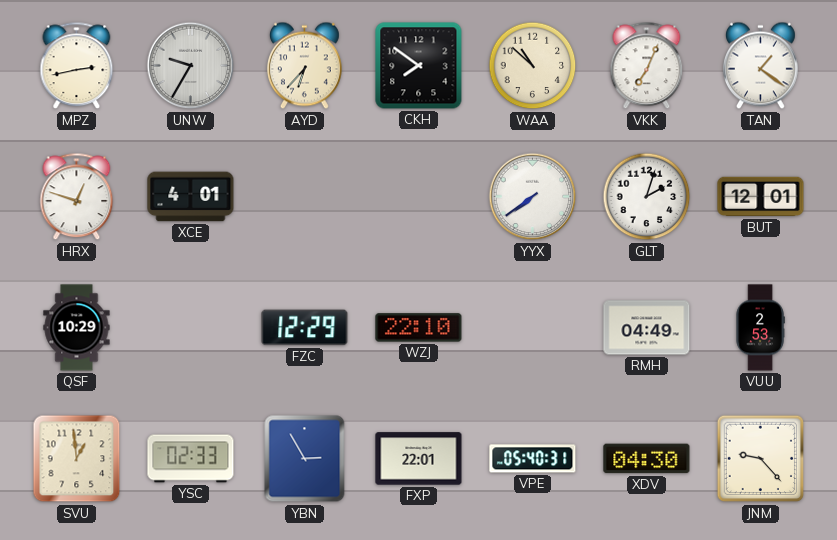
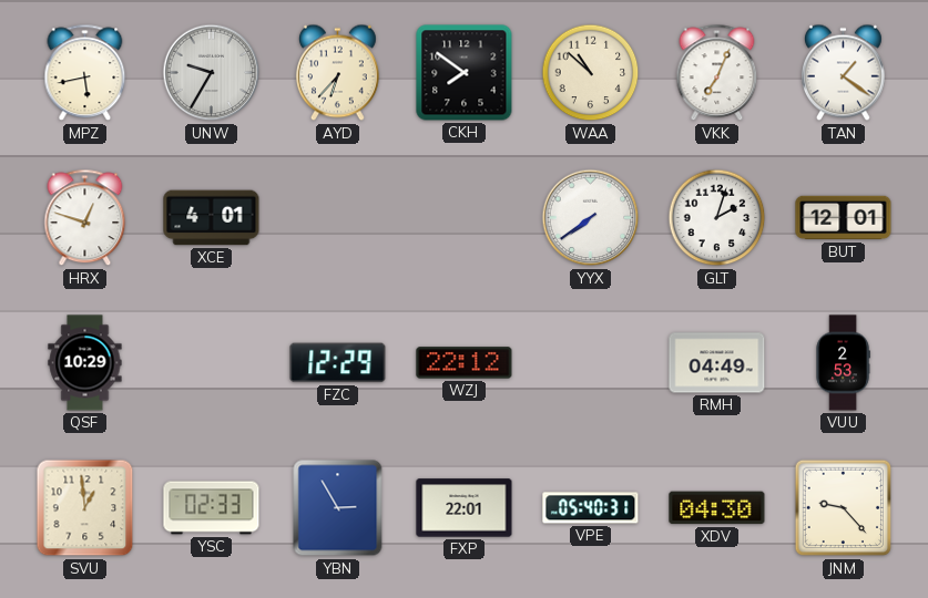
MPZ: 2:43 -> 5:43 (85, 73)
WZJ: 22:10 -> 22:12 (465, 363)
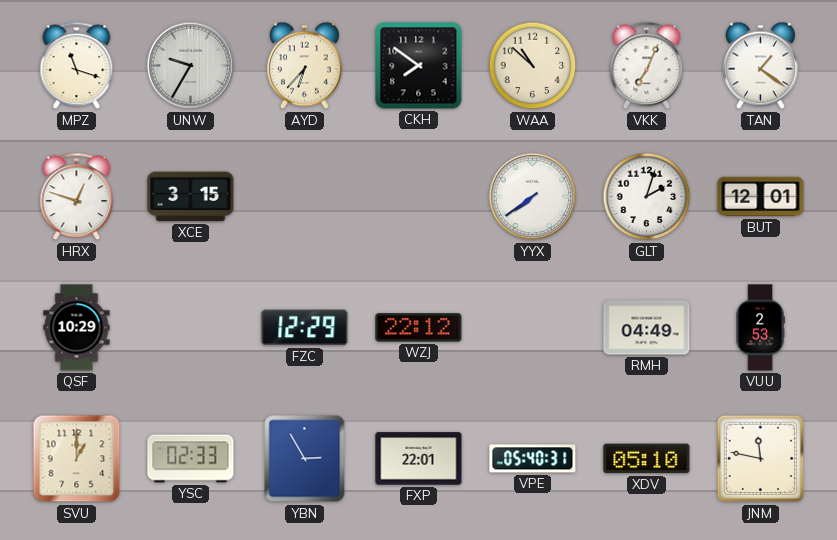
MPZ: 5:43 -> 11:18 (77, 66)
XCE: 4:01 -> 3:15 (191, 197)
SVU: 12:59 -> 1:00 (77, 459)
XDV: 04:30 -> 05:10 (647, 459)
JNM: 9:23 -> 11:47 (761, 459)
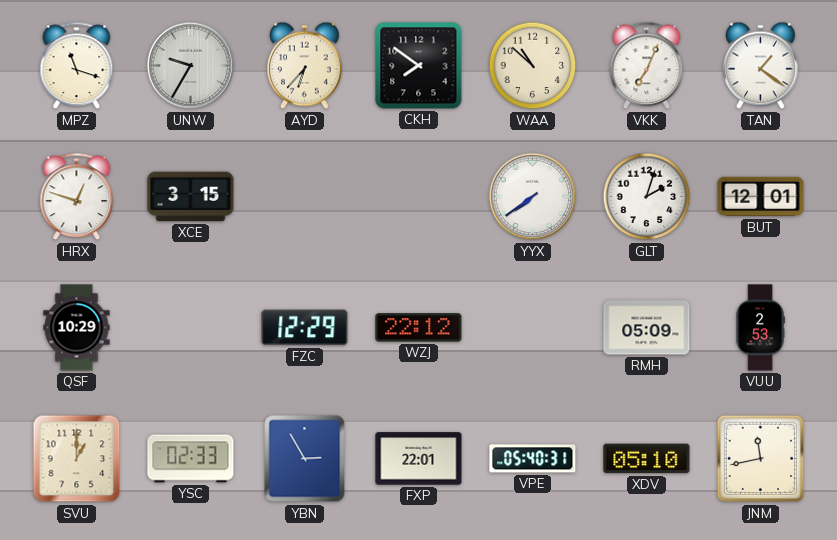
RMH: 04:49 -> 05:09 (647, 328)
JNM: 11:47 -> 11:43 (761, 459)
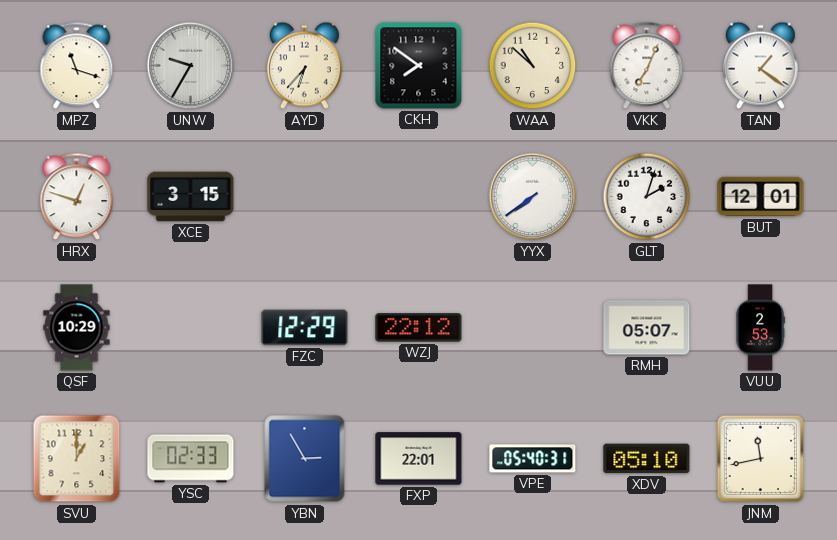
RMH: 05:09 -> 05:07 (647, 328)
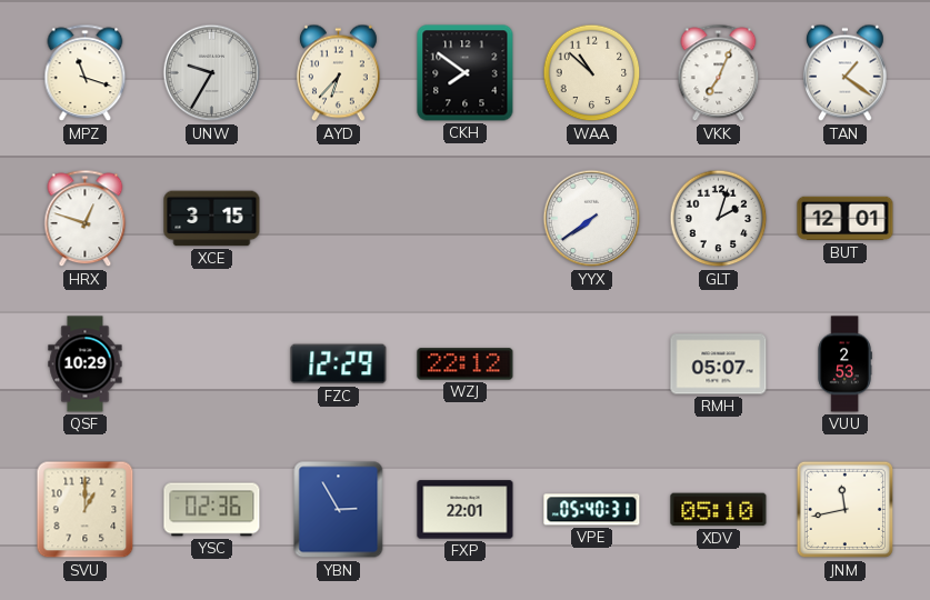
YSC: 02:33 -> 02:36 (212, 510)
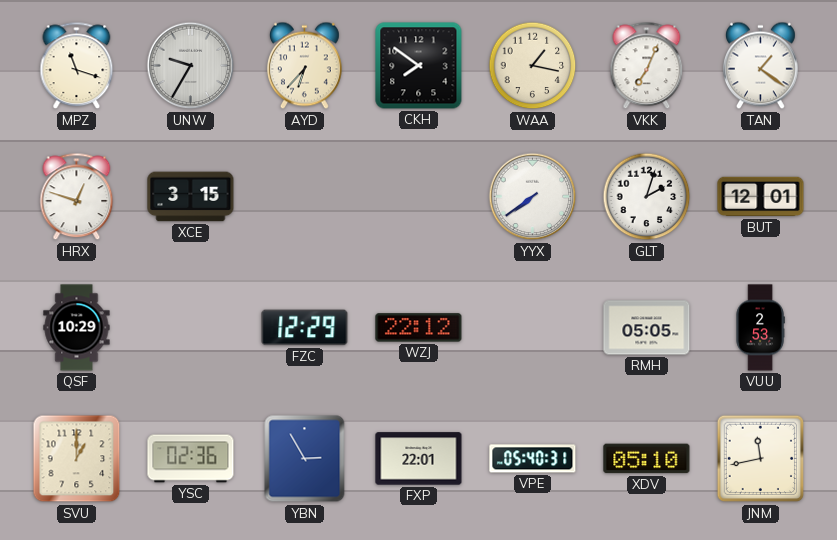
WAA: 10:52 -> 1:17 (533, 66)
RMH: 05:07 -> 05:05 (647, 328)
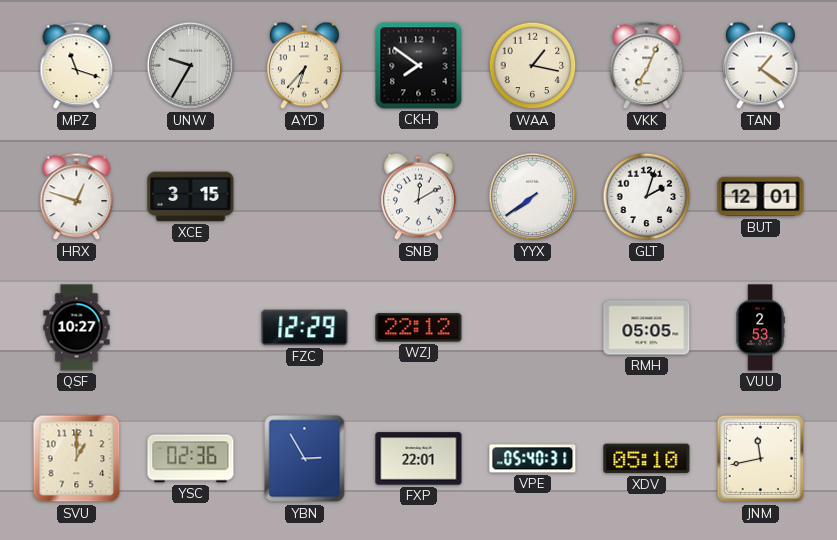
SNB: none -> 12:10 (418, 197)
QSF: 10:29 -> 10:27 (77, 328)
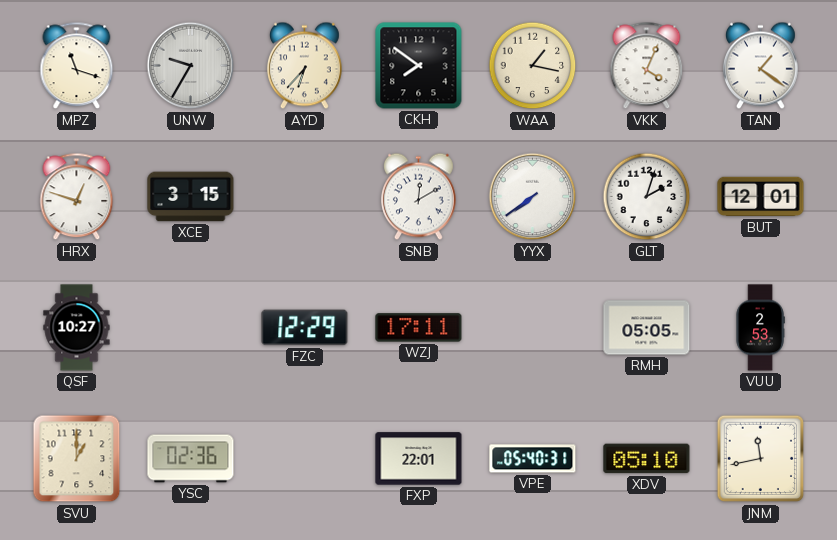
VKK: 7:04 -> 4:04 (647, 66)
WZJ: 22:12 -> 17:11 (419, 328)
YBN: 2:55 -> none (305, 459)
